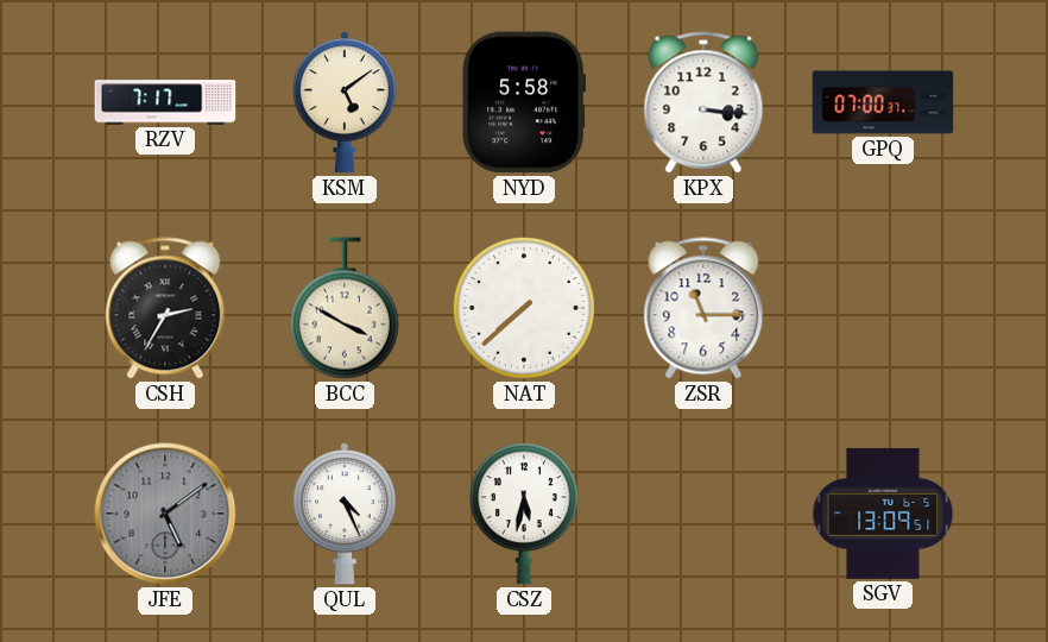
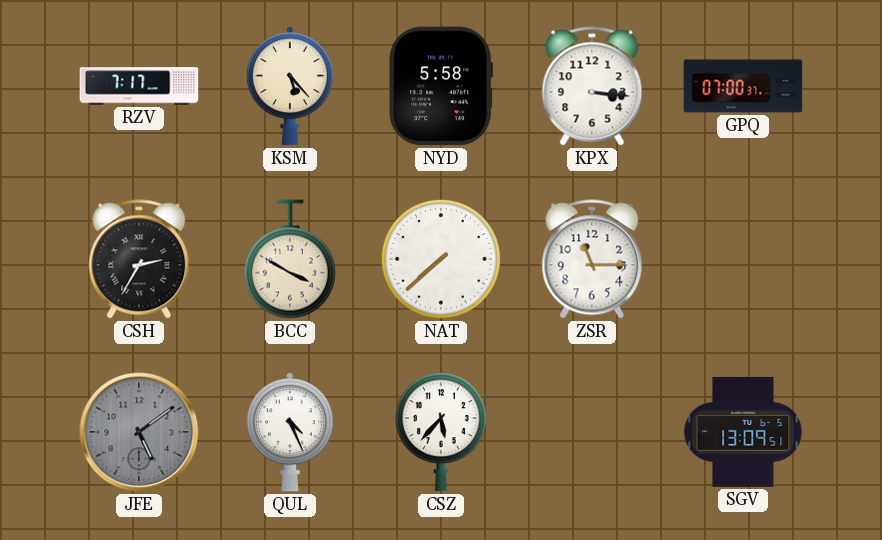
KSM: 5:09 -> 5:23 (290, 86)
CSZ: 5:32 -> 5:37 (441, 432)
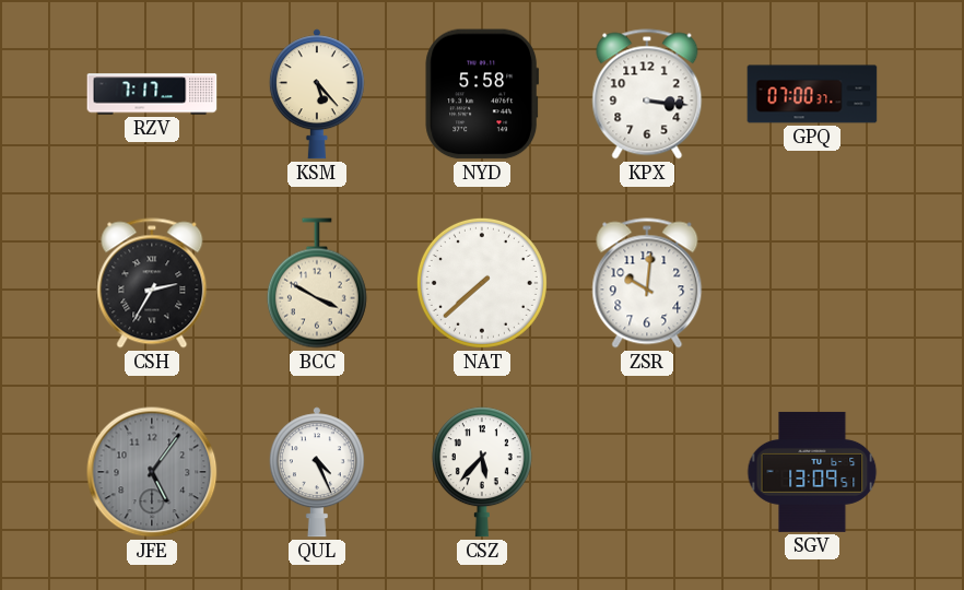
ZSR: 11:15 -> 10:01 (647, 283)
JFE: 5:09 -> 5:06 (152, 472)
